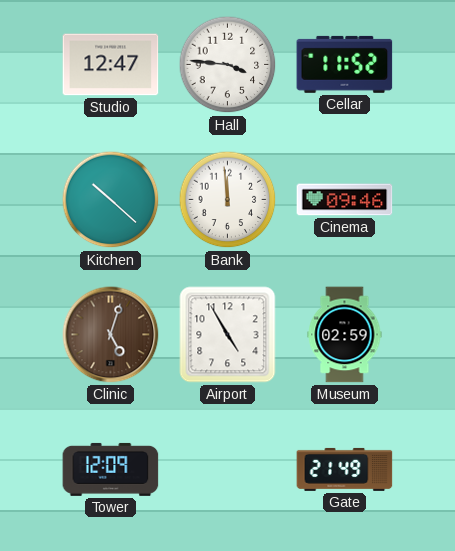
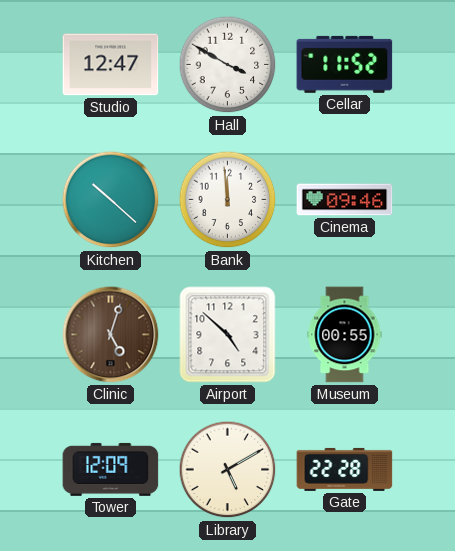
Hall: 3:46 -> 3:50 (228, 65)
Airport: 4:55 -> 4:52 (228, 335)
Museum: 02:59 -> 00:55 (345, 335)
Library: none -> 5:10 (228, 470)
Gate: 21:49 -> 22:28 (345, 469)
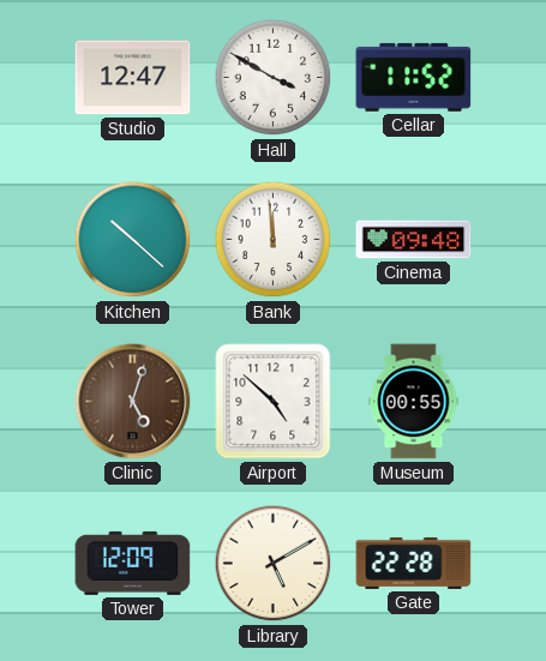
Cinema: 09:46 -> 09:48 (414, 240)
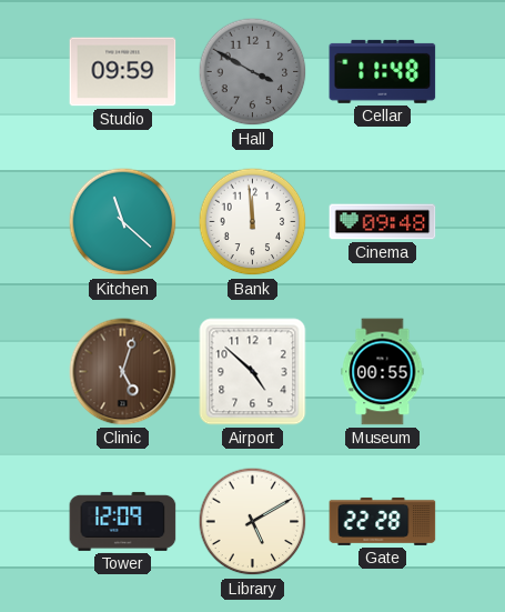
Studio: 12:47 -> 09:59 (123, 72)
Hall dial: white -> grey (253, 72)
Cellar: 11:52 -> 11:48 (383, 71)
Kitchen: 10:22 -> 11:22 (123, 222)
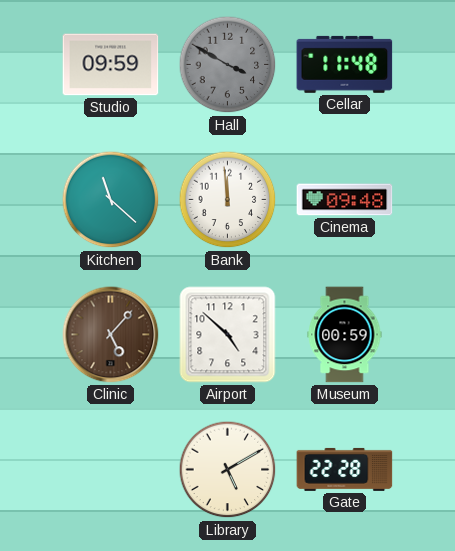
Clinic: 5:03 -> 5:07 (111, 335)
Museum: 00:55 -> 00:59 (345, 335)
Tower: 12:09 -> none (123, 521)
